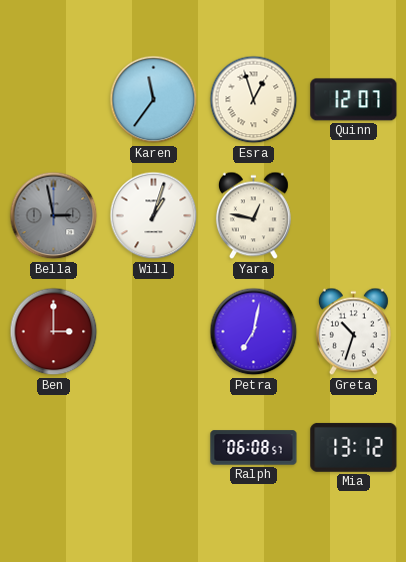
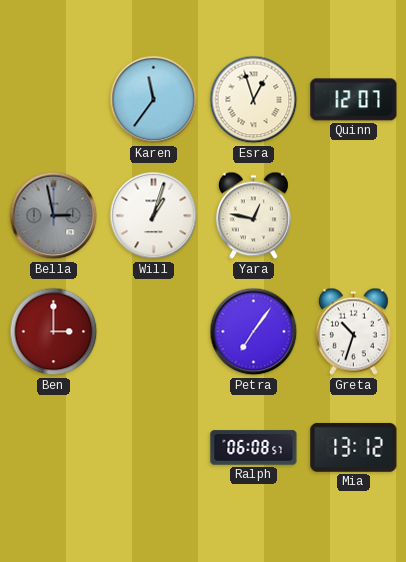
Petra: 7:02 -> 7:06 (254, 332)
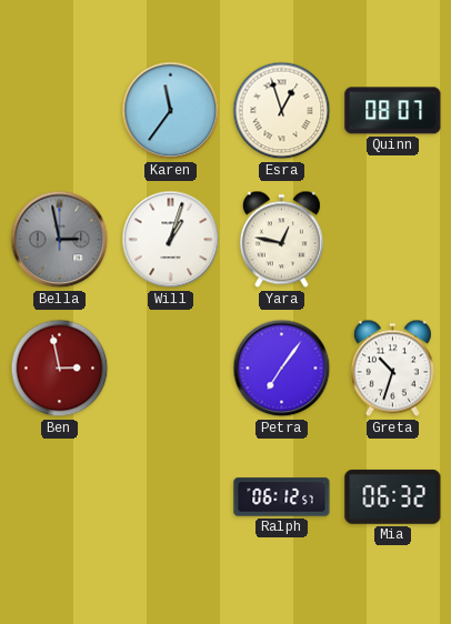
Quinn: 12:07 -> 08:07 (393, 111)
Ben: 3:00 -> 2:58 (60, 369)
Ralph: 06:08 -> 06:12 (282, 497)
Mia: 13:12 -> 06:32 (393, 496)
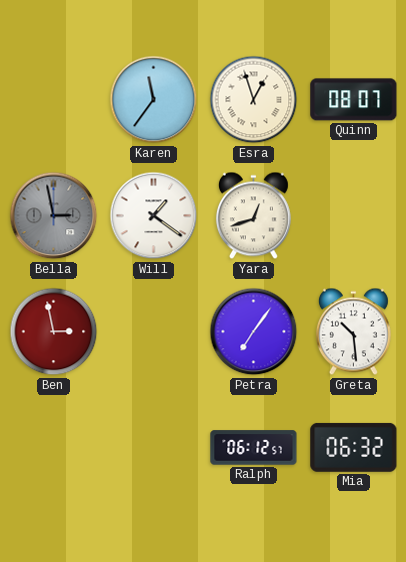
Will: 1:03 -> 1:21 (154, 216)
Yara: 12:47 -> 12:42 (253, 216)
Greta: 10:33 -> 10:29 (353, 332)
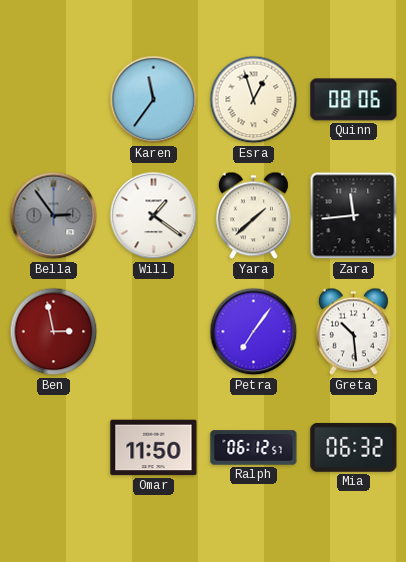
Quinn: 08:07 -> 08:06 (354, 100)
Bella: 2:58 -> 2:54 (54, 216)
Yara: 12:42 -> 1:38 (253, 216)
Zara: none -> 11:44 (354, 216)
Omar: none -> 11:50 (154, 448)
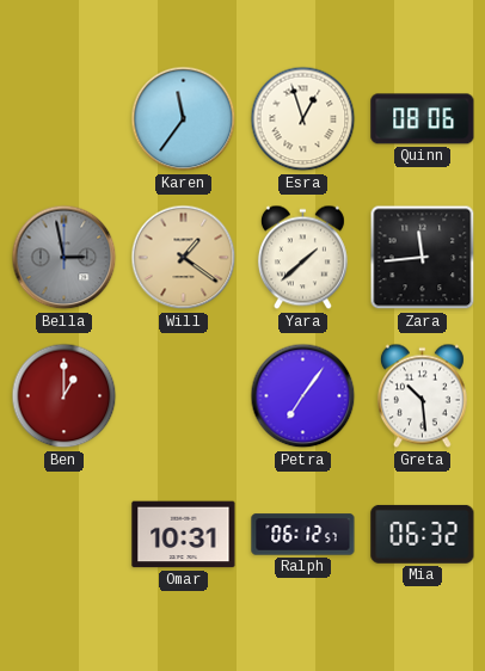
Bella: 2:54 -> 2:58 (65, 258)
Will dial: white -> champagne (184, 258)
Ben: 2:58 -> 1:00 (65, 396)
Omar: 11:50 -> 10:31 (184, 535)
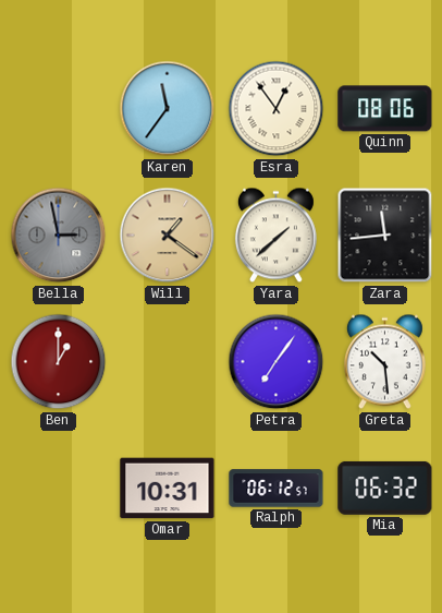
Esra: 12:57 -> 12:54 (277, 109)
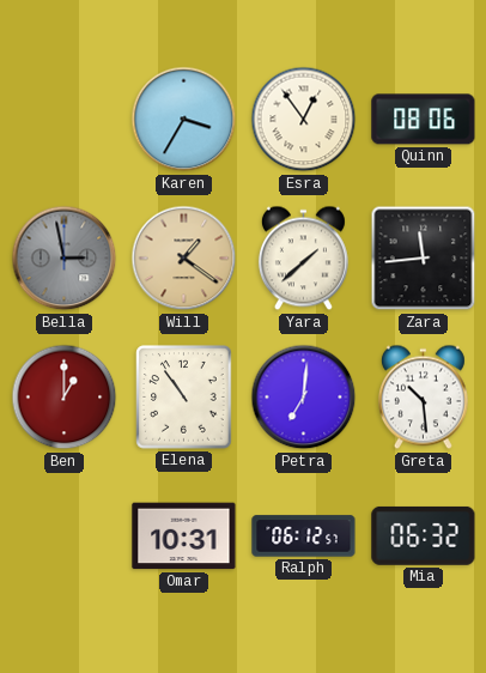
Karen: 11:36 -> 3:35 (184, 120)
Elena: none -> 10:54 (184, 398)
Petra: 7:06 -> 7:01 (304, 398)
